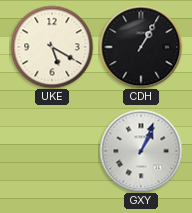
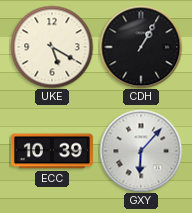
ECC: none -> 10:39 (52, 151)
GXY: 1:04 -> 6:07 (141, 151)
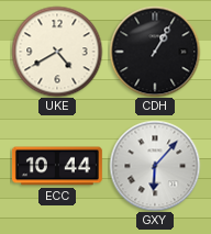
UKE: 5:20 -> 4:40 (57, 52)
ECC: 10:39 -> 10:44 (57, 166)
